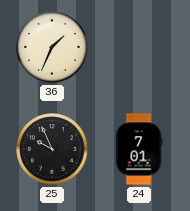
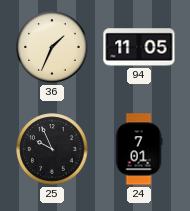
94: none -> 11:05 (139, 47)
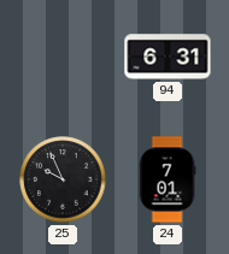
36: 1:34 -> none (52, 47)
94: 11:05 -> 6:31 (168, 57)
